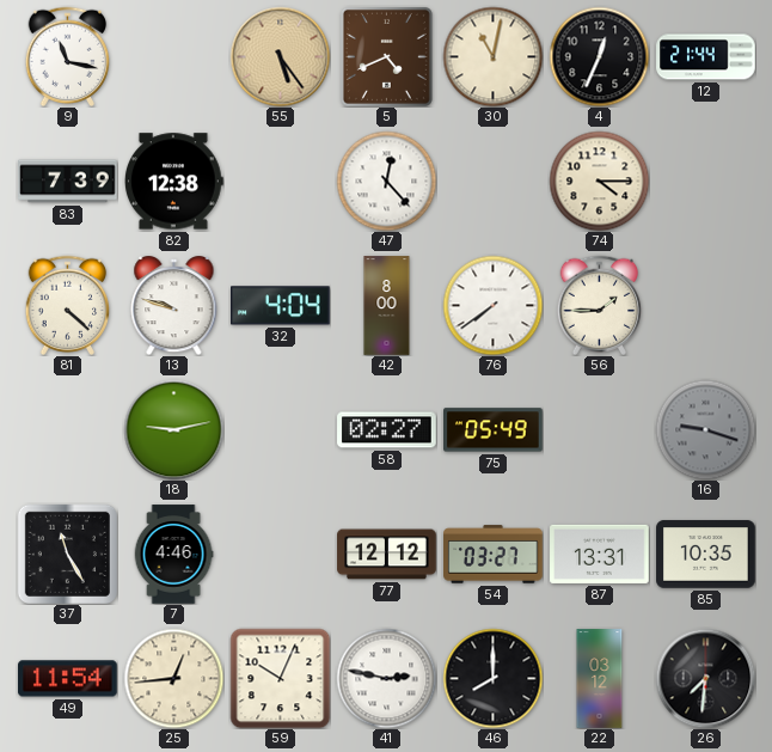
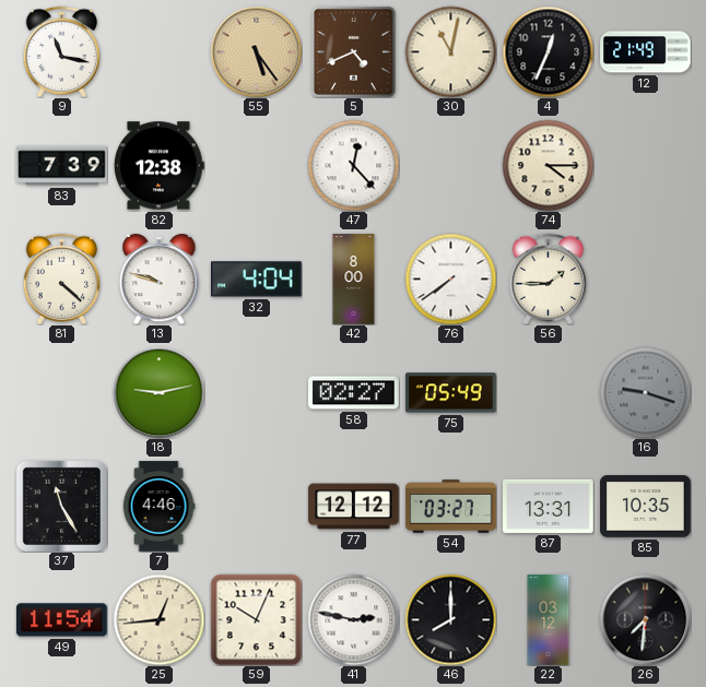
12: 21:44 -> 21:49 (646, 52)
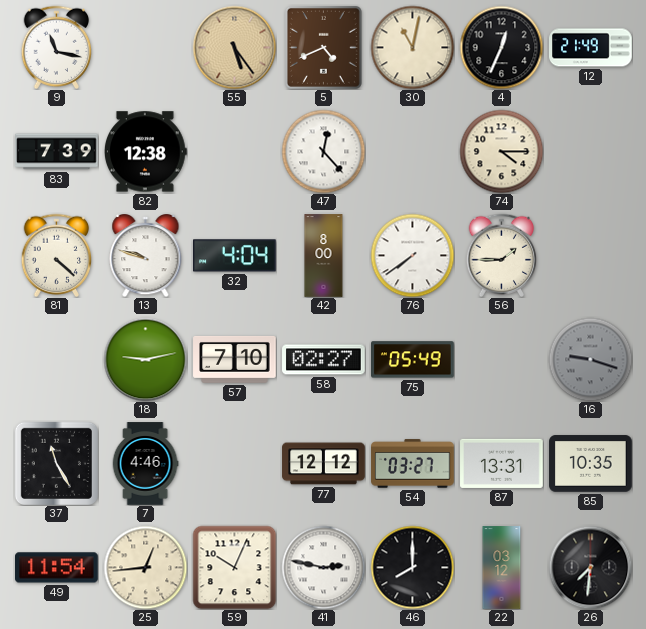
57: none -> 7:10 (235, 359)
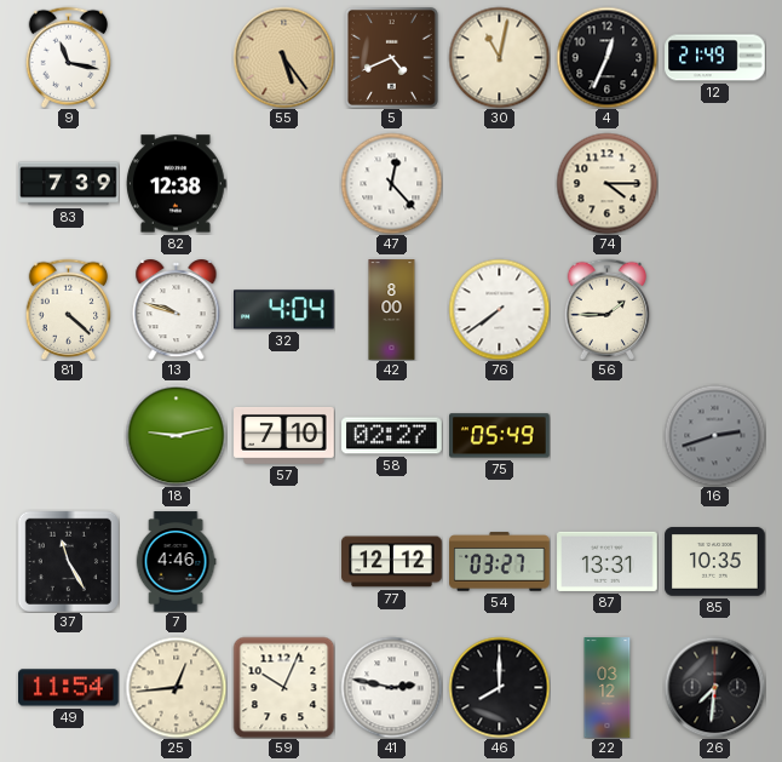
16: 9:18 -> 2:42 (714, 435)
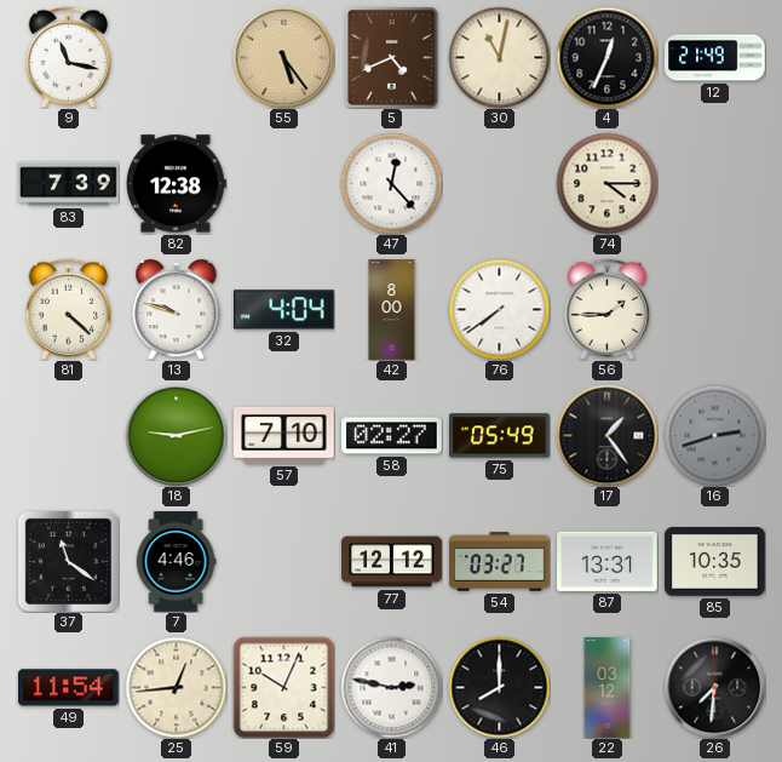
17: none -> 1:24 (606, 435)
37: 11:25 -> 11:21 (68, 561)
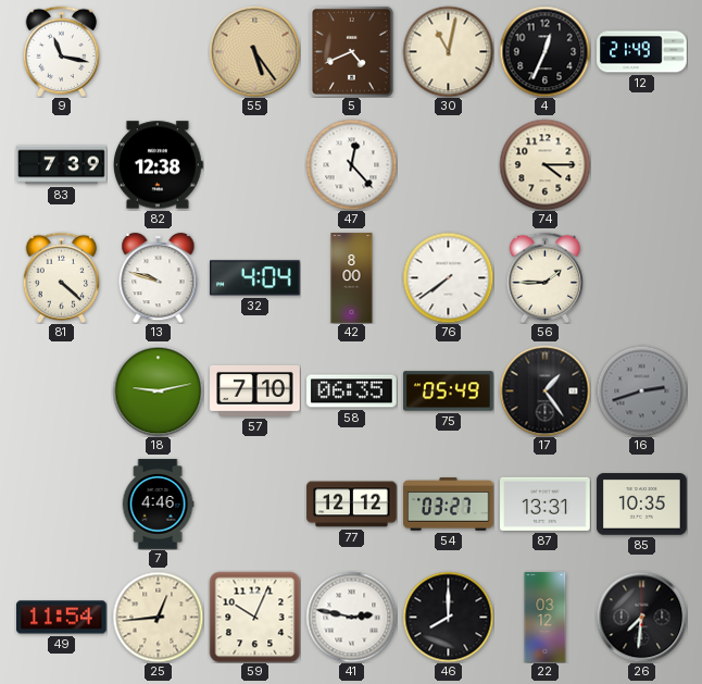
58: 02:27 -> 06:35 (352, 391)
37: 11:21 -> none (68, 561)
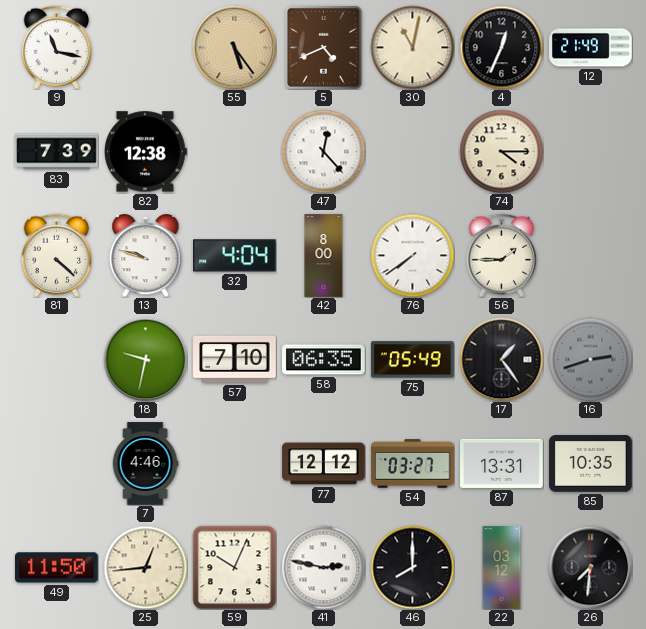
18: 9:13 -> 9:32 (145, 359)
49: 11:54 -> 11:50 (57, 568)
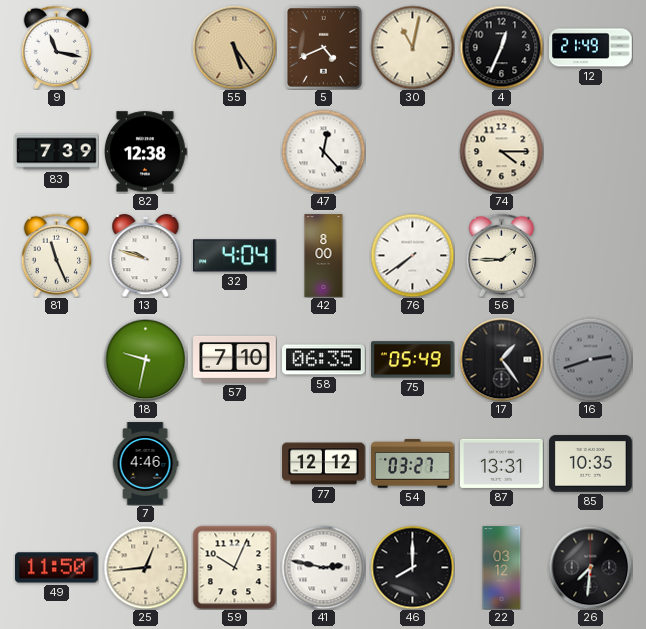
81: 4:22 -> 11:26 (57, 255)
